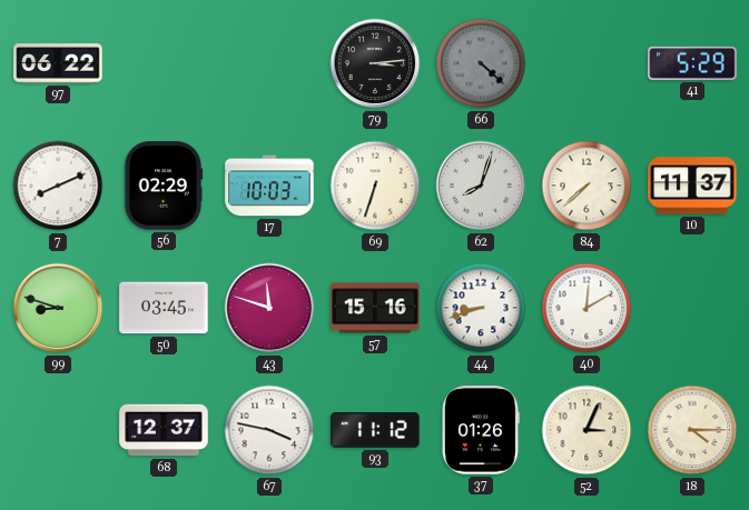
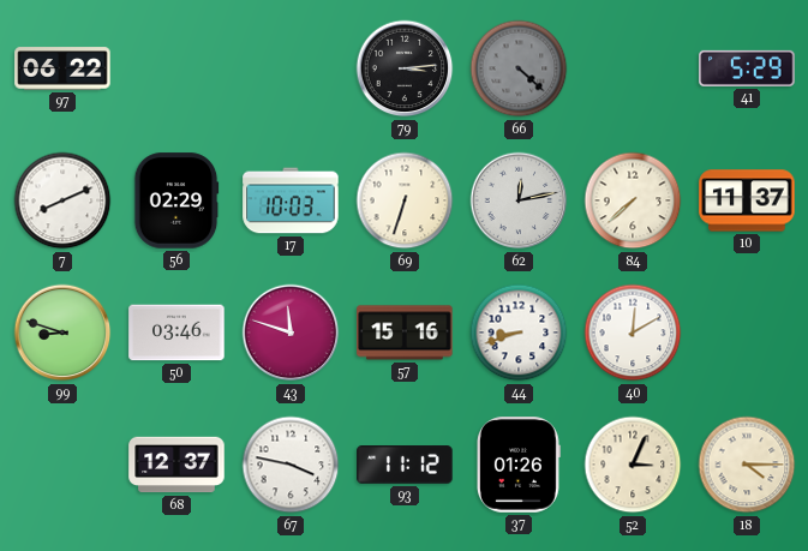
62: 8:03 -> 12:13 (519, 200)
50: 03:45 -> 03:46 (176, 333)
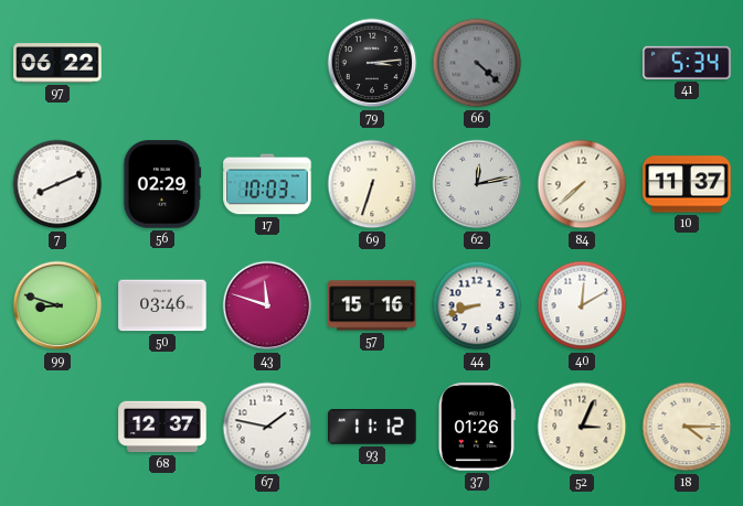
41: 5:29 -> 5:34 (687, 63)
67: 3:47 -> 1:47 (267, 427)
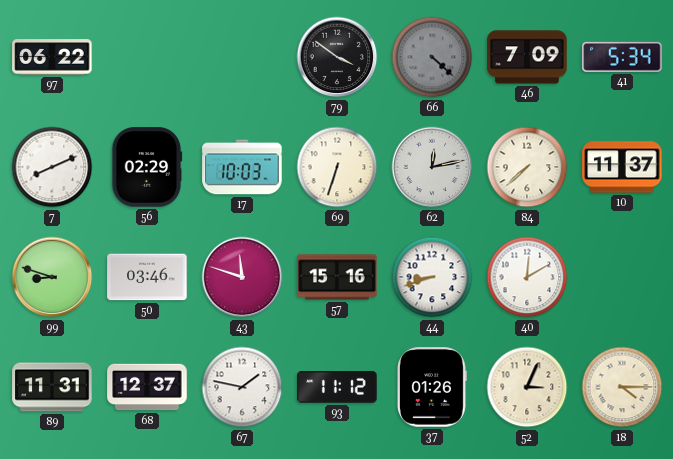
79: 3:14 -> 3:51 (337, 57)
46: none -> 7:09 (527, 57)
89: none -> 11:31 (52, 387)
